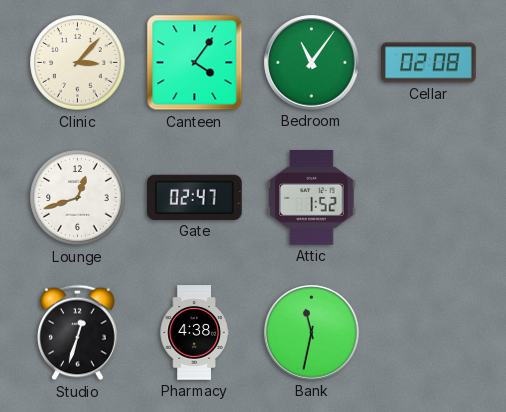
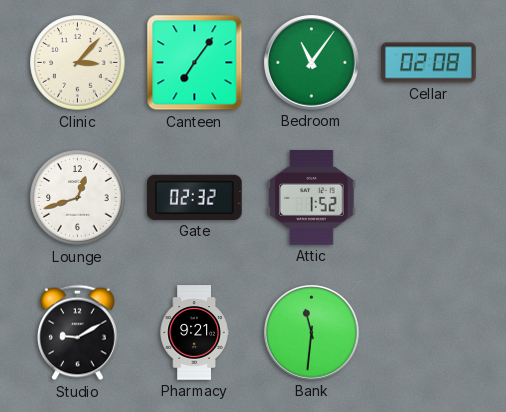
Canteen: 4:06 -> 7:06 (195, 63)
Gate: 02:47 -> 02:32 (195, 197)
Studio: 12:33 -> 9:10 (78, 333)
Pharmacy: 4:38 -> 9:21 (194, 333)
Bank: 11:32 -> 11:31 (312, 333)
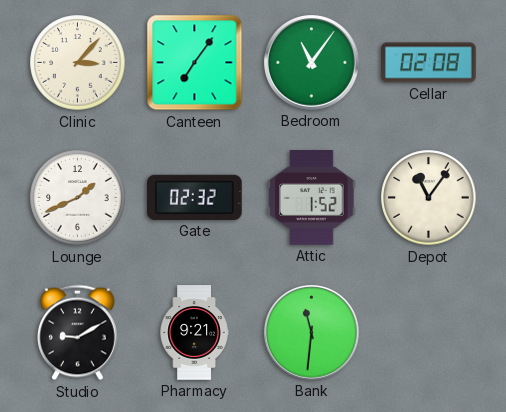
Lounge: 12:42 -> 1:41 (78, 198)
Depot: none -> 11:06 (429, 198)
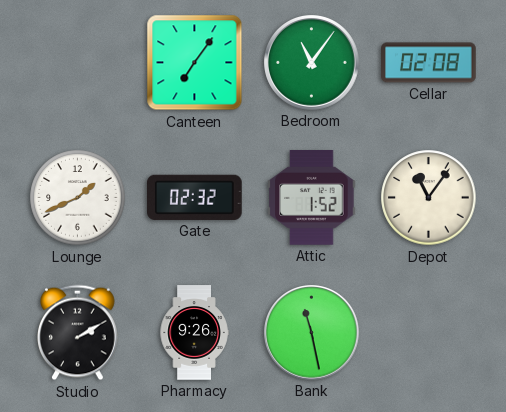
Clinic: 3:07 -> none (78, 63)
Studio: 9:10 -> 2:10 (78, 333)
Pharmacy: 9:21 -> 9:26 (194, 333)
Bank: 11:31 -> 11:28 (312, 333)
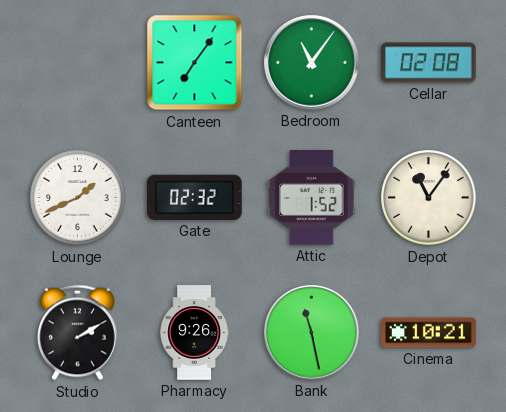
Cinema: none -> 10:21 (429, 333)
